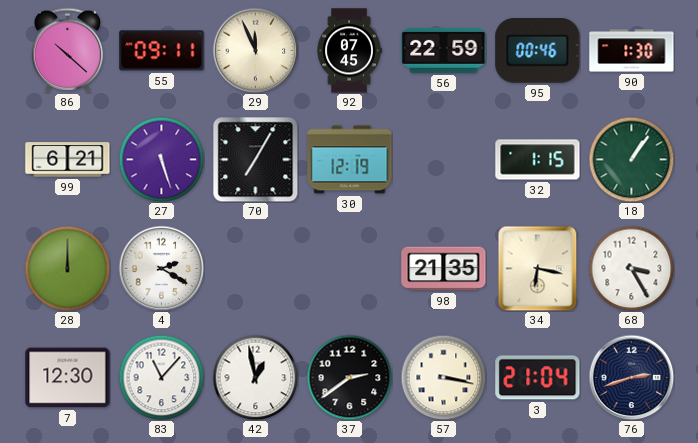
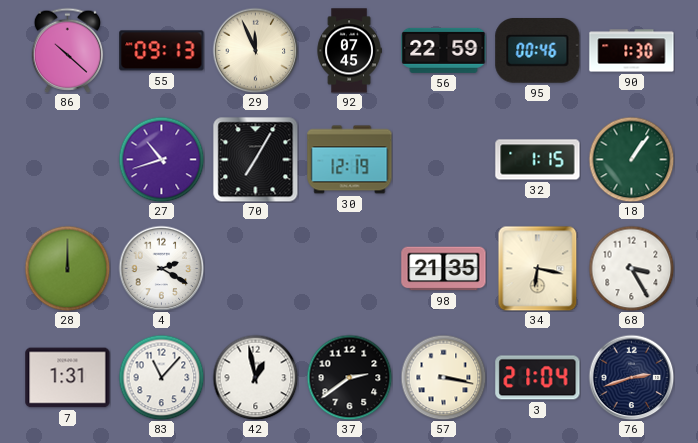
55: 09:11 -> 09:13 (162, 51)
99: 6:21 -> none (68, 160)
27: 5:27 -> 10:42 (161, 159)
7: 12:30 -> 1:31 (68, 378)
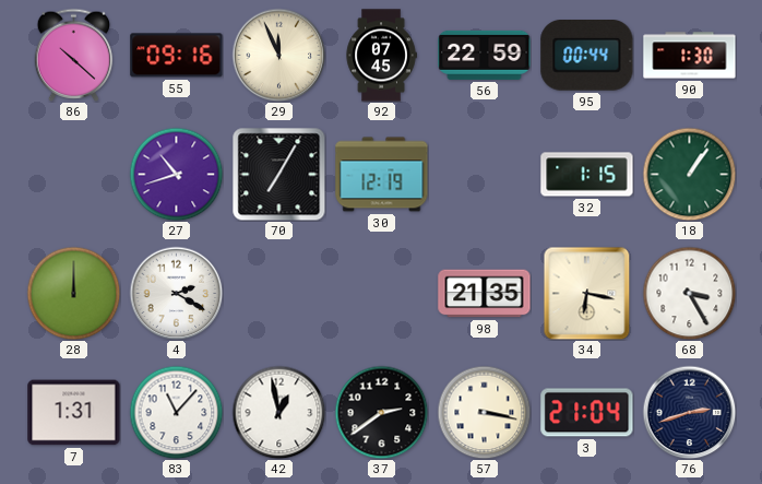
55: 09:13 -> 09:16 (177, 56)
95: 00:46 -> 00:44 (587, 56)
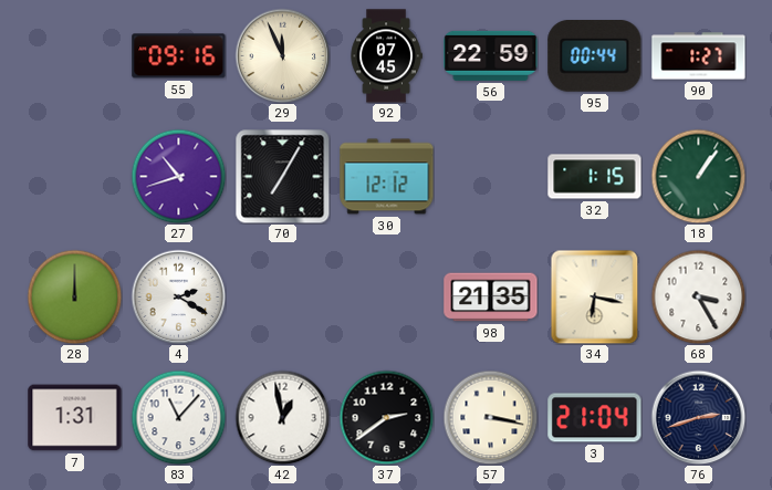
86: 10:22 -> none (74, 55)
90: 1:30 -> 1:27 (699, 56)
30: 12:19 -> 12:12 (387, 177)
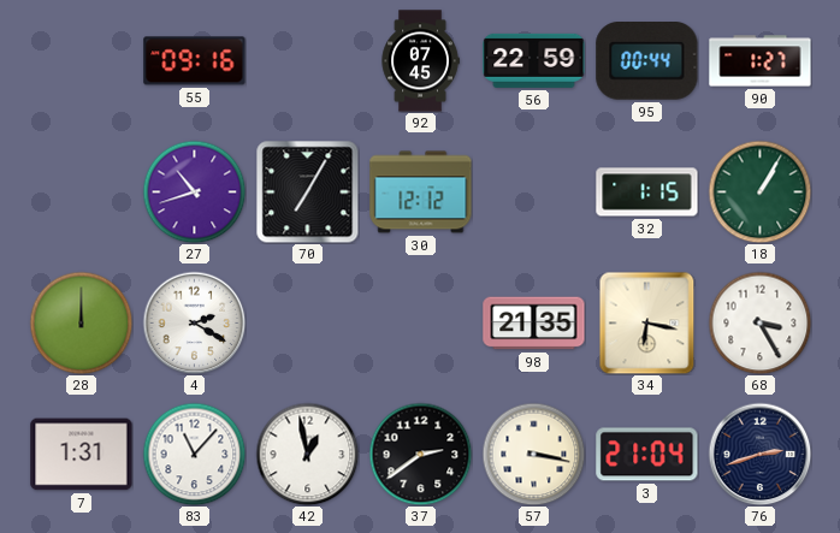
29: 11:56 -> none (282, 55)
18: 1:06 -> 1:05 (759, 191)
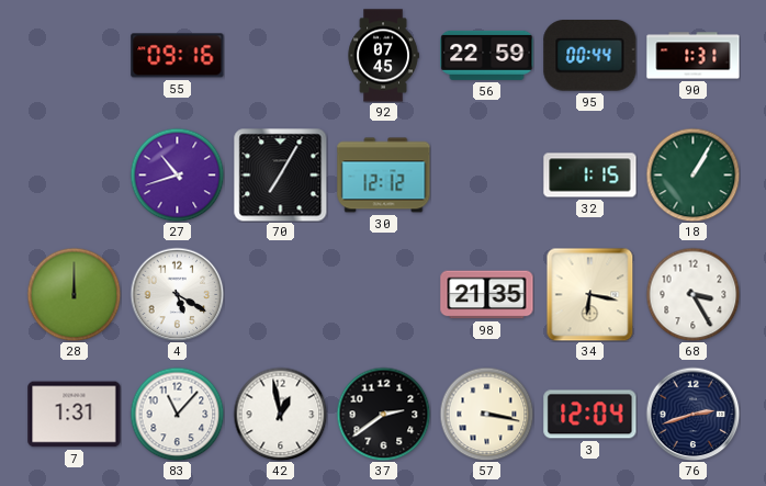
90: 1:27 -> 1:31 (694, 56)
4: 2:20 -> 5:20 (177, 294)
3: 21:04 -> 12:04 (590, 415)
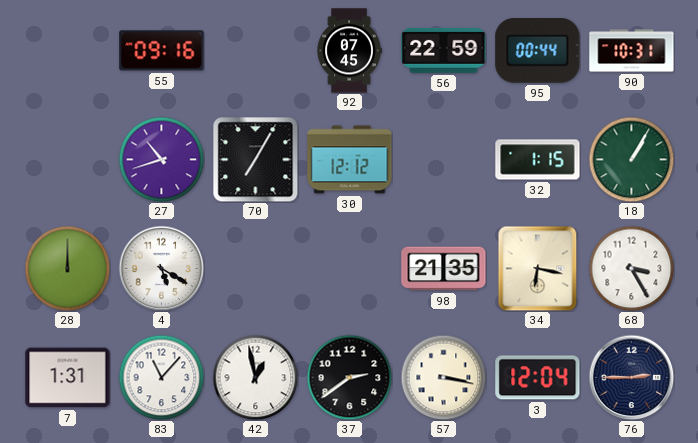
90: 1:31 -> 10:31 (632, 51)
76: 2:42 -> 2:45 (631, 377)
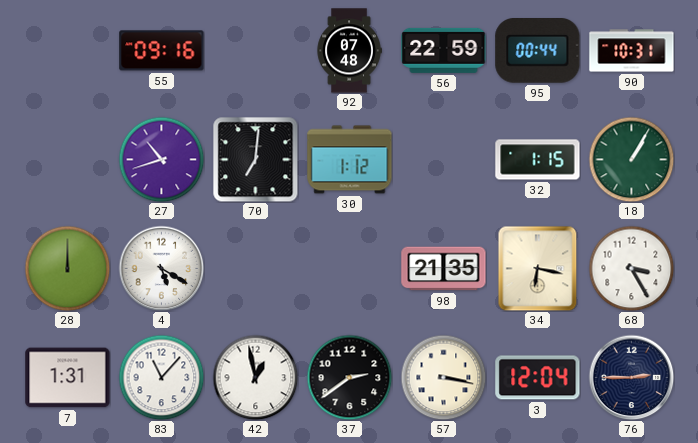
92: 07:45 -> 07:48 (349, 51)
70: 7:05 -> 7:01 (255, 159)
30: 12:12 -> 1:12 (350, 160)
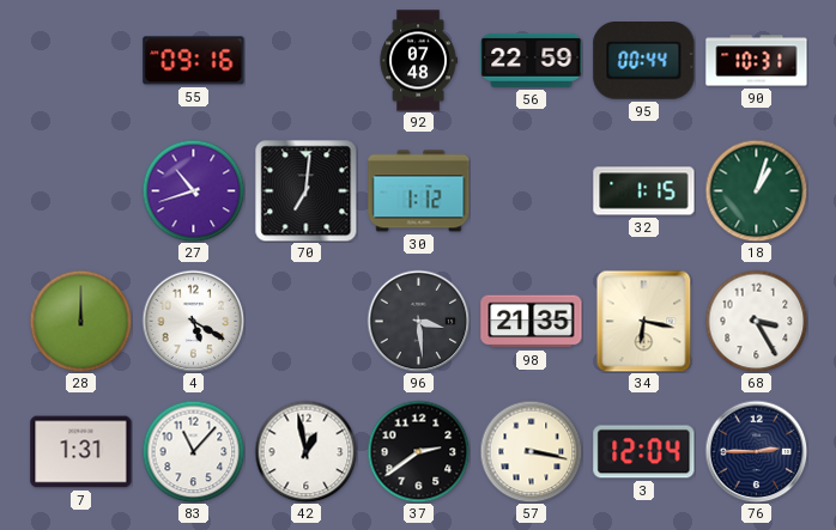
18: 1:05 -> 1:03 (756, 190)
96: none -> 3:29 (418, 321)
